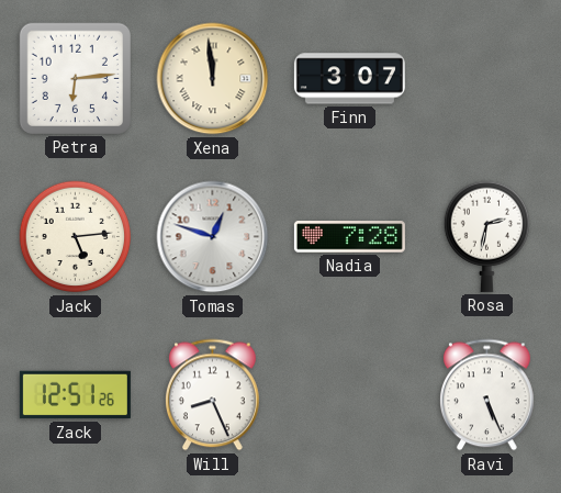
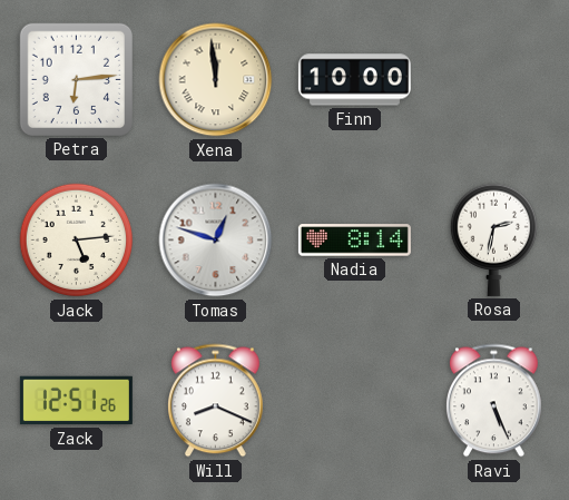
Finn: 3:07 -> 10:00 (354, 80)
Nadia: 7:28 -> 8:14 (354, 241)
Will: 8:26 -> 8:19 (216, 401)
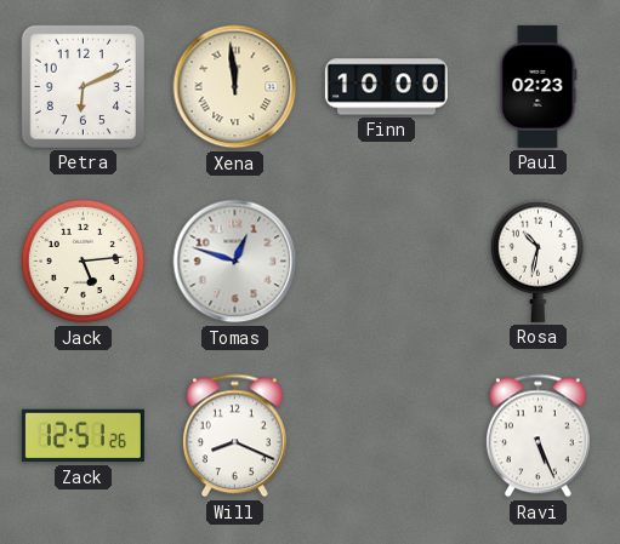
Petra: 6:14 -> 6:11 (83, 86)
Paul: none -> 02:23 (539, 86)
Nadia: 8:14 -> none (354, 241)
Rosa: 2:32 -> 10:32 (537, 260)
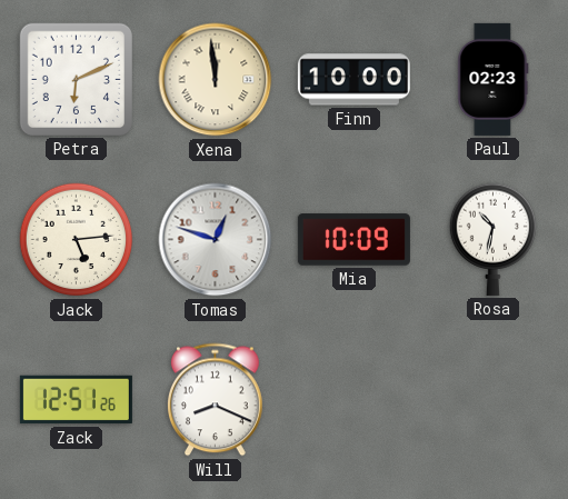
Mia: none -> 10:09 (353, 240)
Ravi: 5:26 -> none (539, 436)
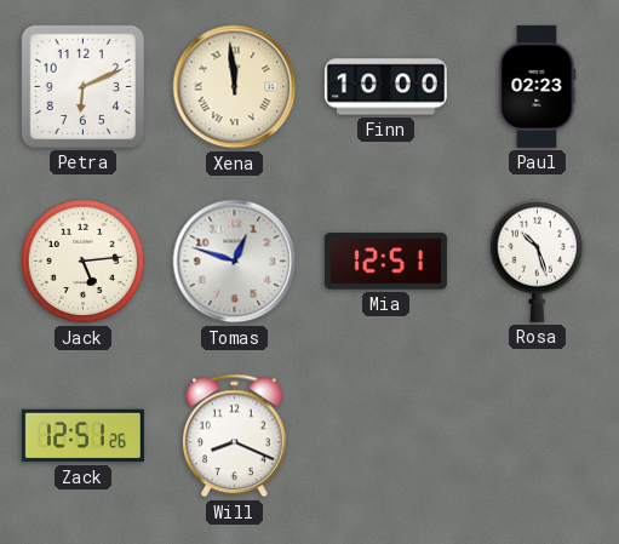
Mia: 10:09 -> 12:51 (385, 262)
Rosa: 10:32 -> 10:27 (537, 260)
